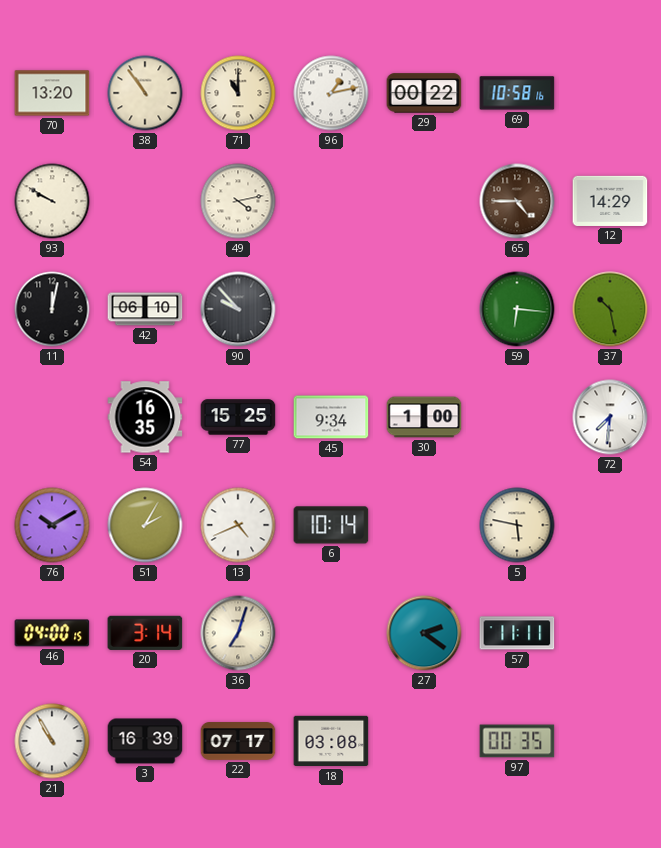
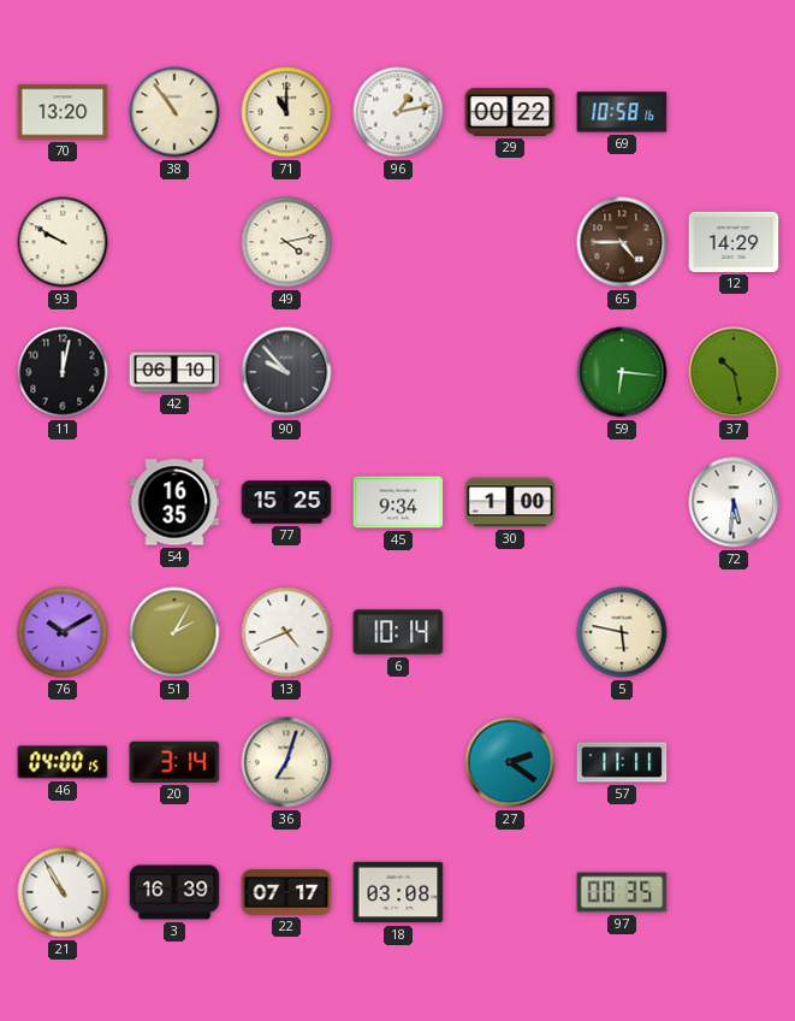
72: 7:31 -> 5:31 (734, 502)
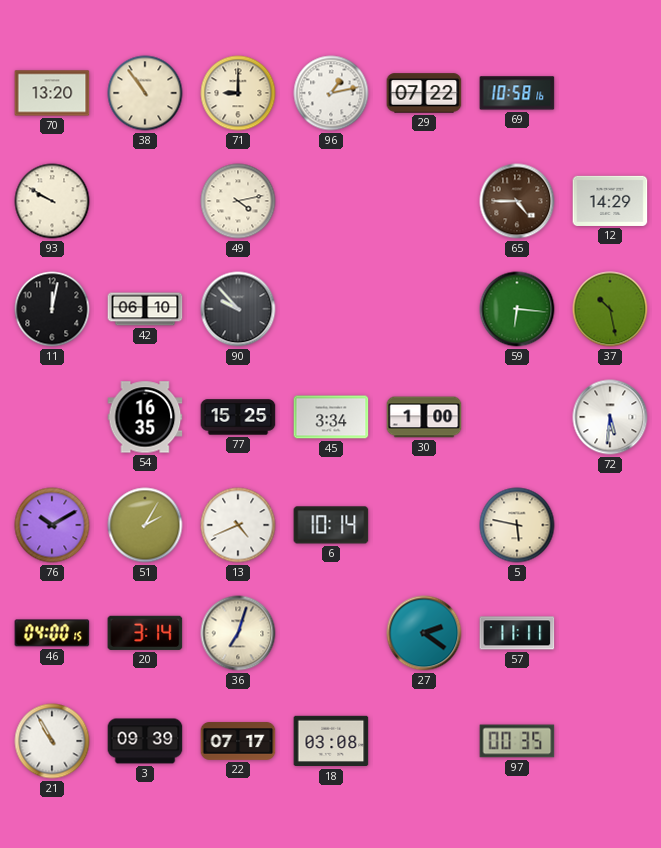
71: 11:00 -> 9:00 (238, 93)
29: 00:22 -> 07:22 (424, 93)
45: 9:34 -> 3:34 (331, 417)
3: 16:39 -> 09:39 (145, 741)
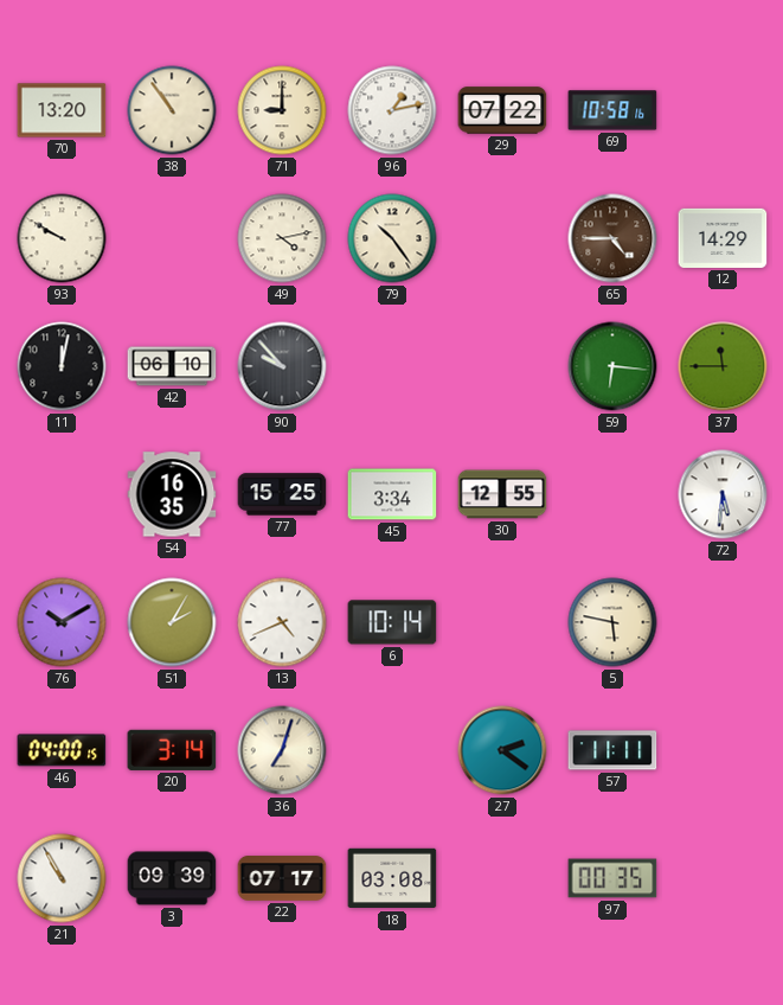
79: none -> 10:24 (392, 238)
37: 10:28 -> 11:45 (723, 366)
30: 1:00 -> 12:55 (502, 494)
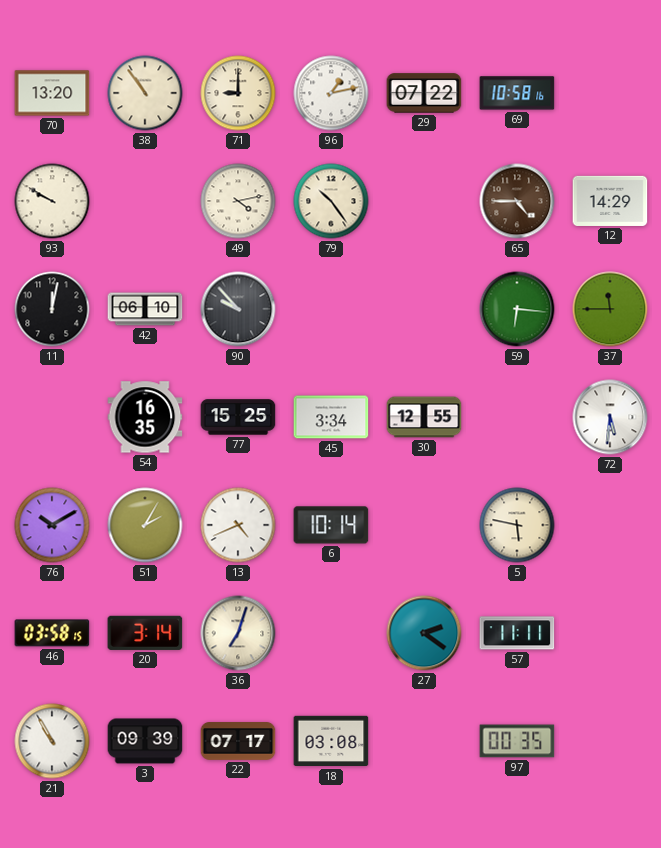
46: 04:00 -> 03:58 (52, 633)
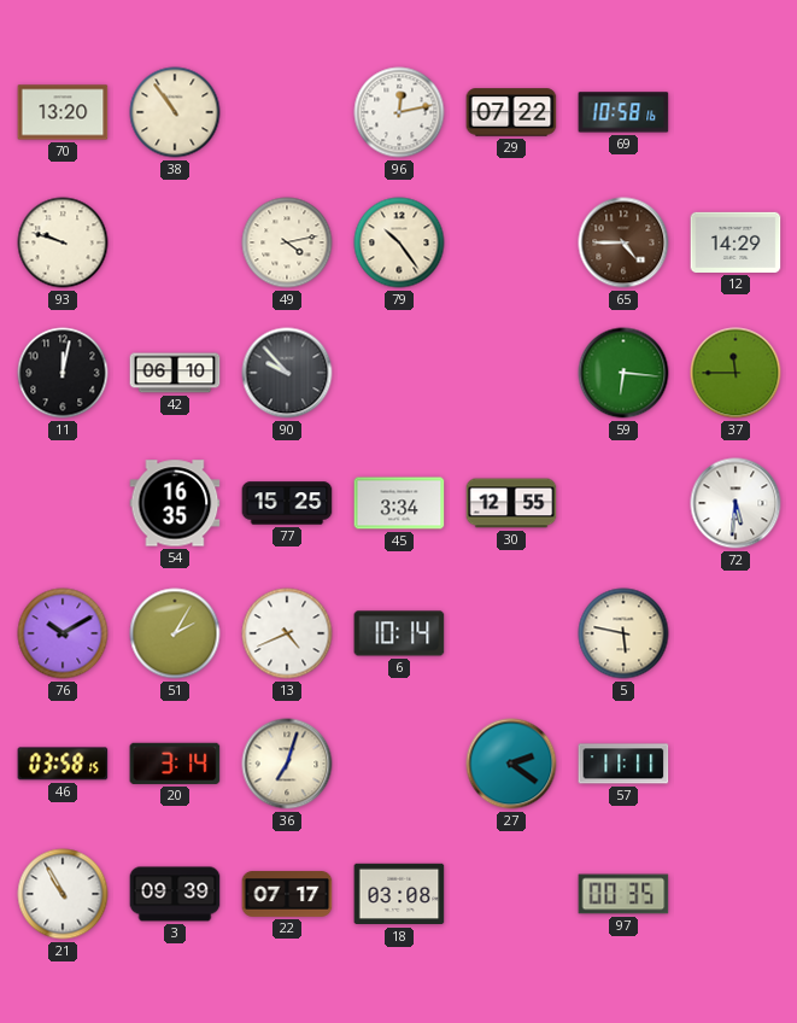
71: 9:00 -> none (238, 93)
96: 1:13 -> 12:13 (399, 112)
93: 9:50 -> 9:48 (63, 242)
